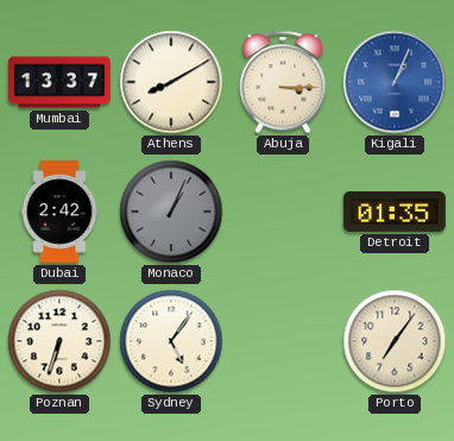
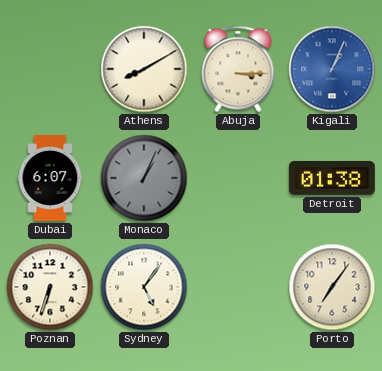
Mumbai: 13:37 -> none (61, 82)
Dubai: 2:42 -> 6:07 (50, 179)
Detroit: 01:35 -> 01:38 (332, 178)
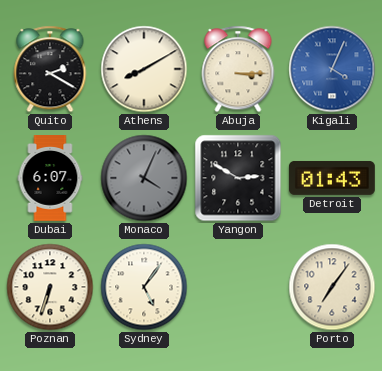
Quito: none -> 2:20 (50, 69)
Kigali: 1:04 -> 4:04 (332, 69)
Monaco: 1:04 -> 4:04 (144, 178)
Yangon: none -> 2:50 (238, 178)
Detroit: 01:38 -> 01:43 (332, 178)
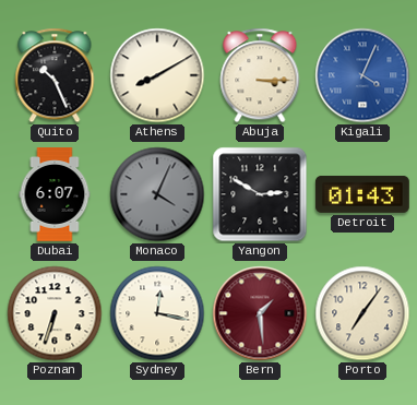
Quito: 2:20 -> 10:26 (55, 75)
Sydney: 5:06 -> 12:17 (157, 313)
Bern: none -> 1:29 (260, 313)
